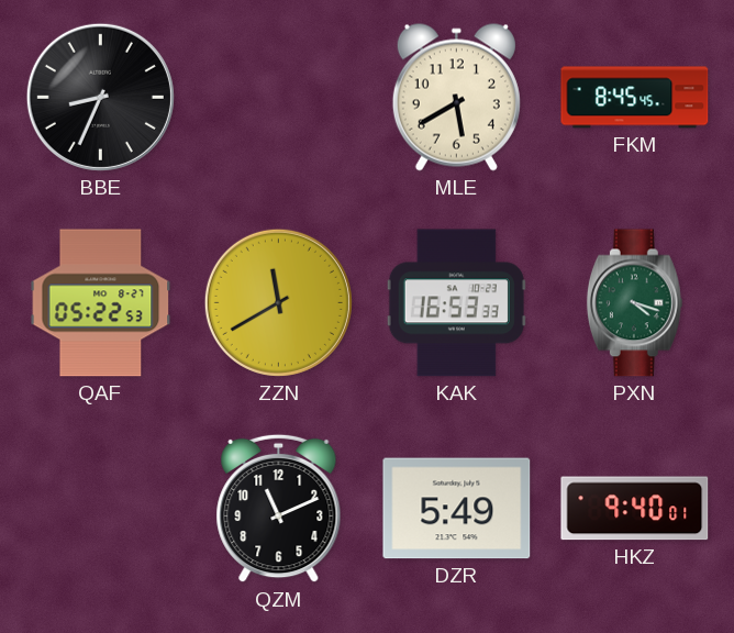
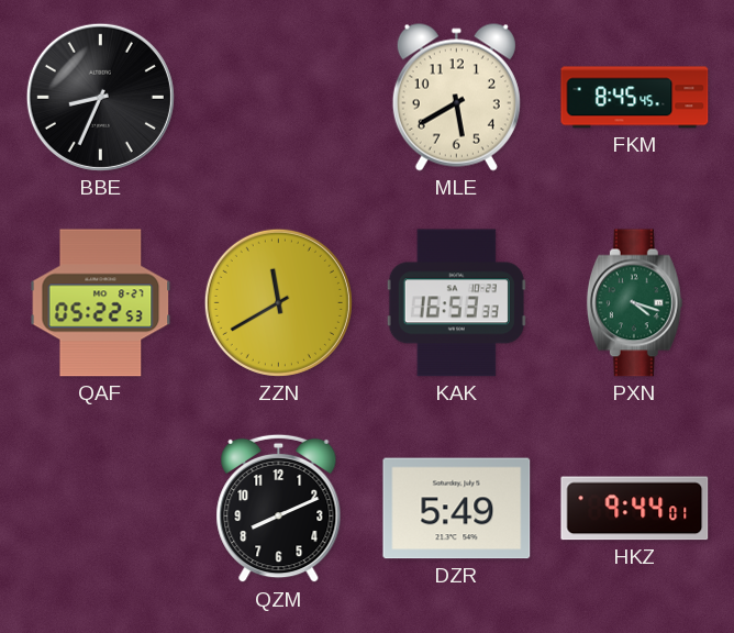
QZM: 11:11 -> 8:11 (279, 509)
HKZ: 9:40 -> 9:44 (635, 509)
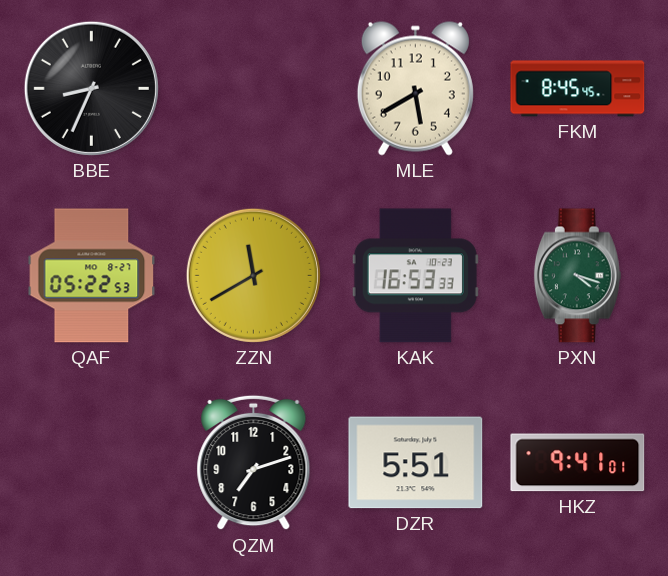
QZM: 8:11 -> 7:12 (254, 463)
DZR: 5:49 -> 5:51 (416, 463)
HKZ: 9:44 -> 9:41 (578, 463)
